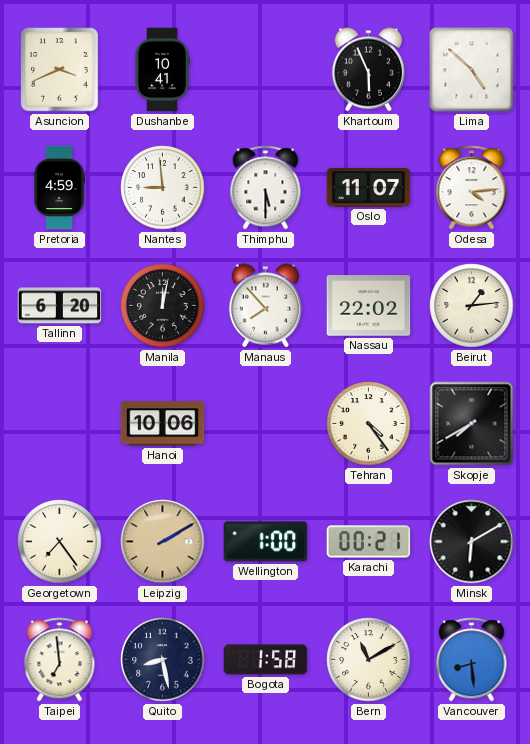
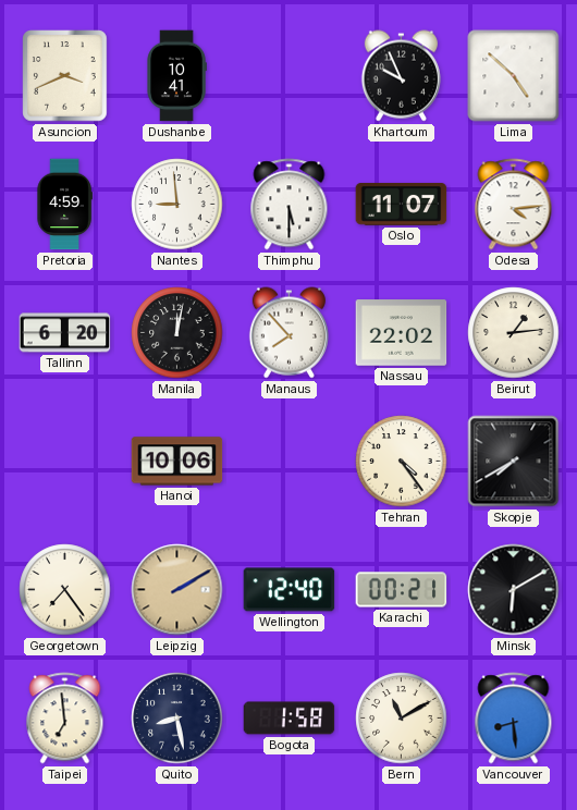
Khartoum: 5:56 -> 9:56 (401, 76)
Wellington: 1:00 -> 12:40 (290, 590)
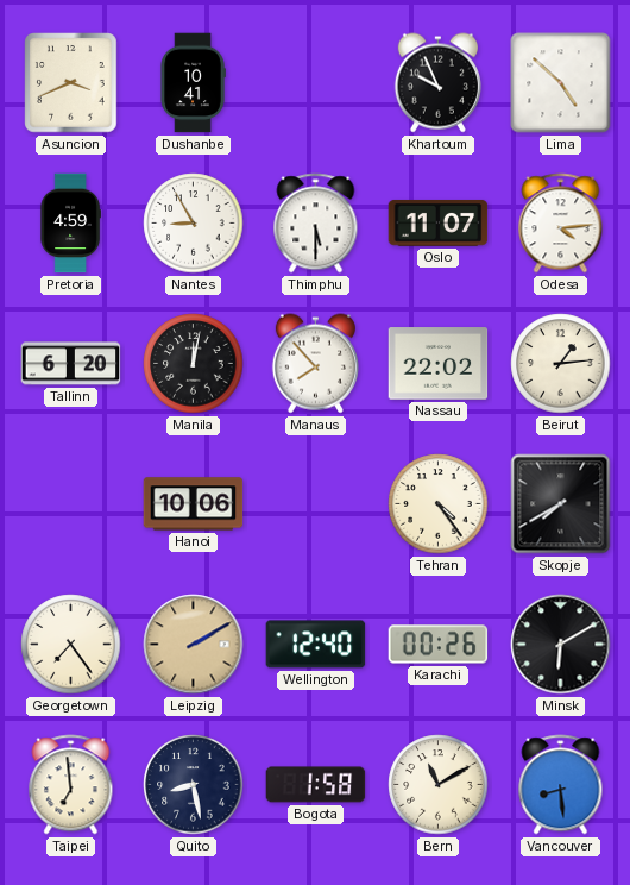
Nantes: 8:59 -> 8:55 (194, 224)
Karachi: 00:21 -> 00:26 (439, 645)
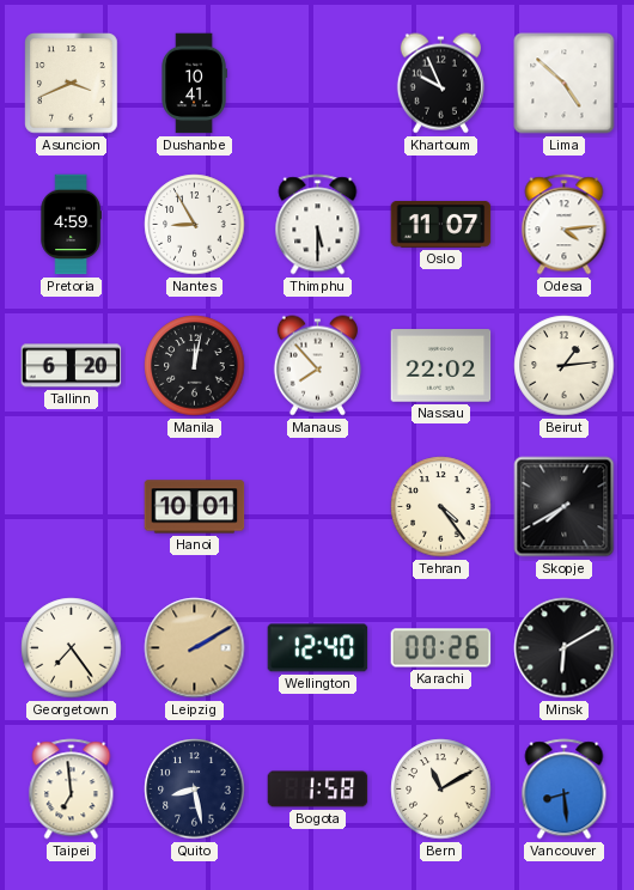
Hanoi: 10:06 -> 10:01 (195, 507)
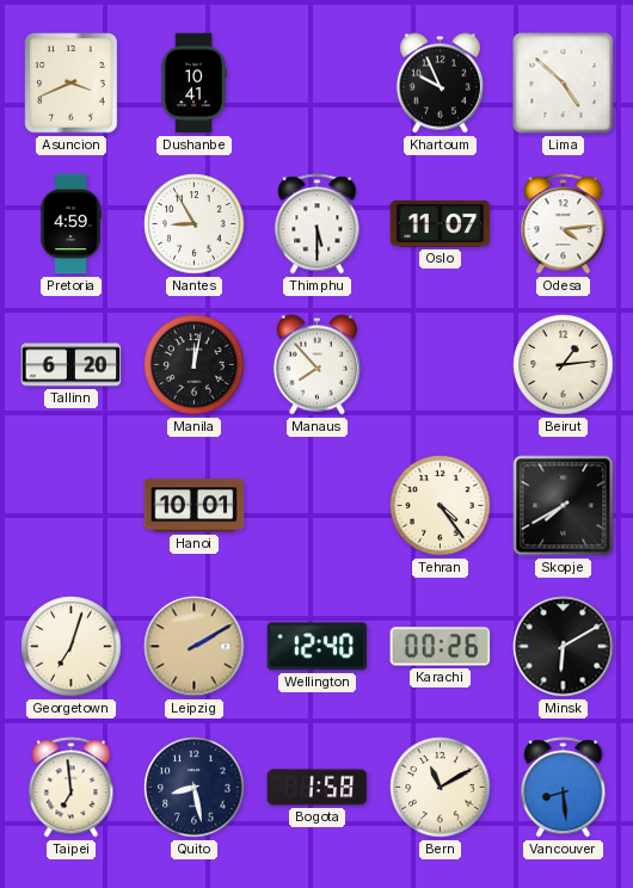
Nassau: 22:02 -> none (441, 366)
Georgetown: 7:24 -> 7:03 (72, 647)
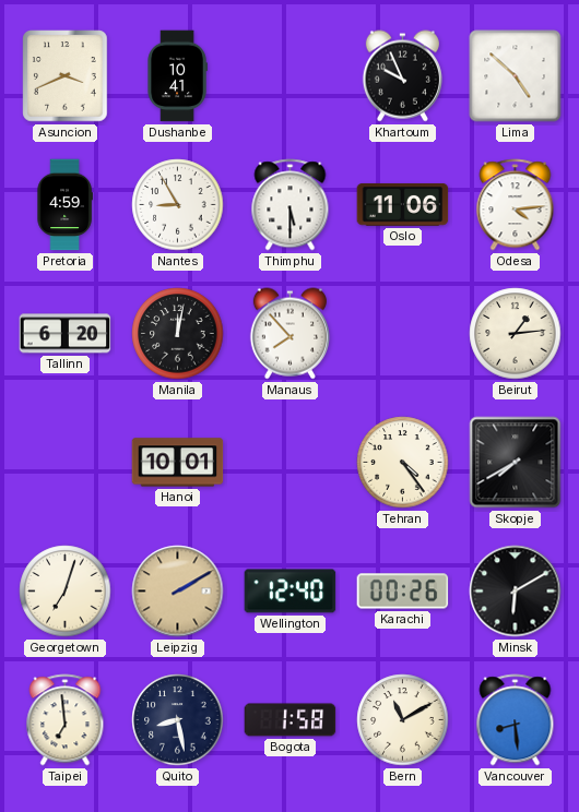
Oslo: 11:07 -> 11:06 (403, 204)
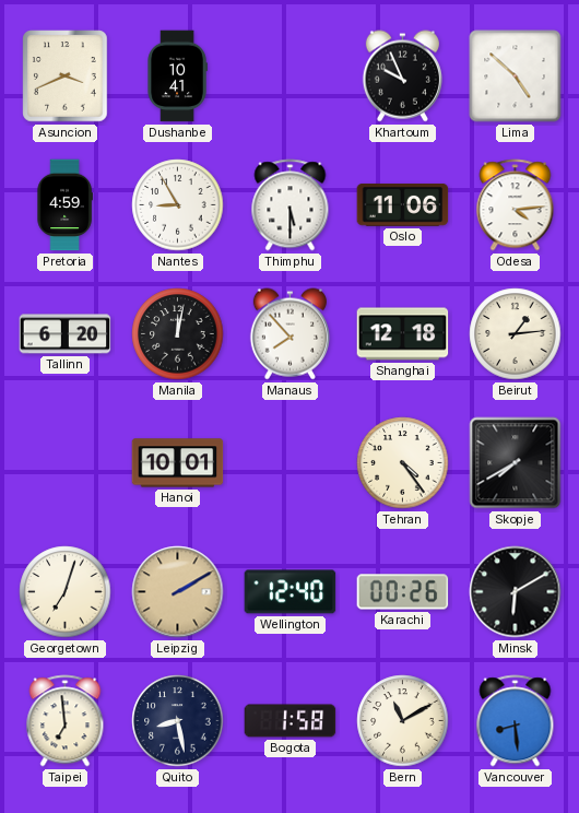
Shanghai: none -> 12:18 (403, 334)
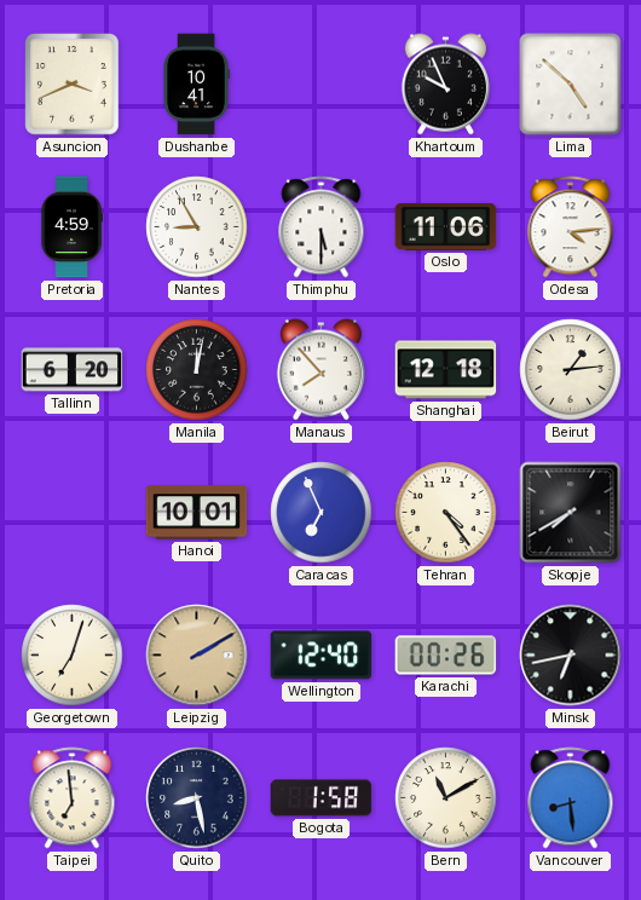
Caracas: none -> 6:56 (322, 513)
Minsk: 6:10 -> 6:43 (571, 656)
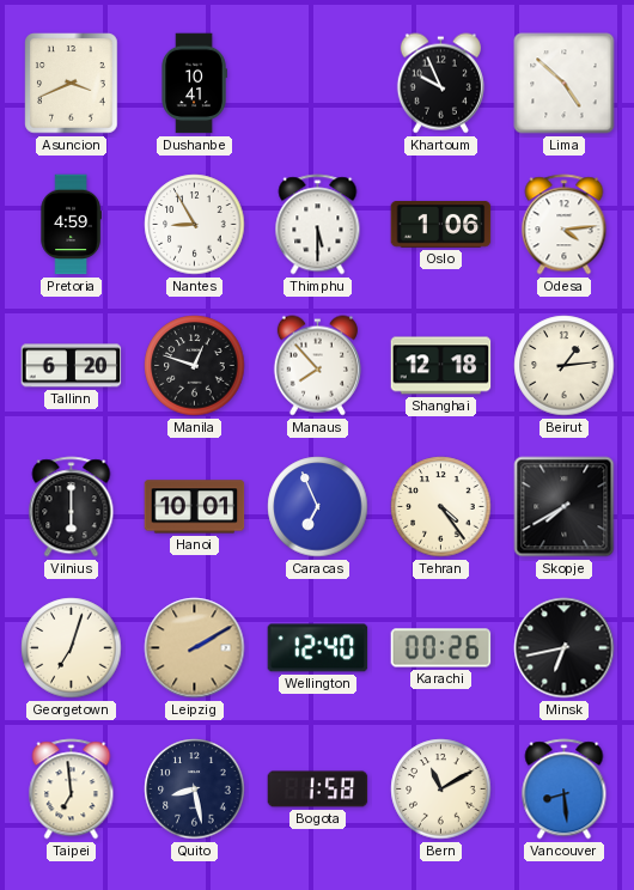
Oslo: 11:06 -> 1:06 (441, 224)
Manila: 12:02 -> 12:48 (195, 366)
Vilnius: none -> 6:00 (72, 507)
